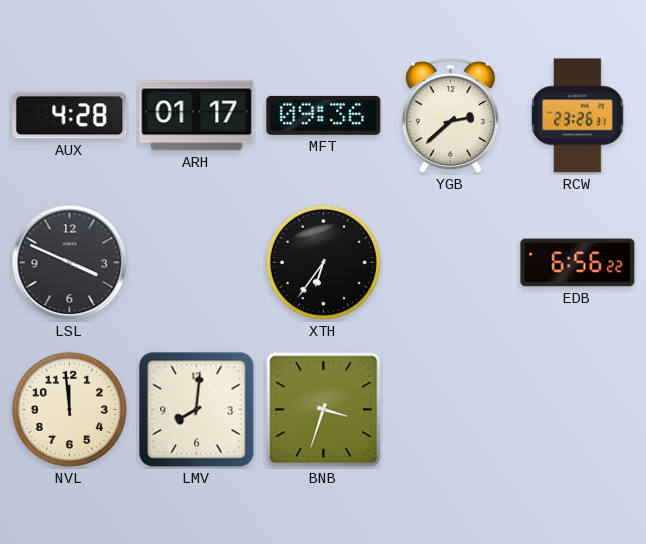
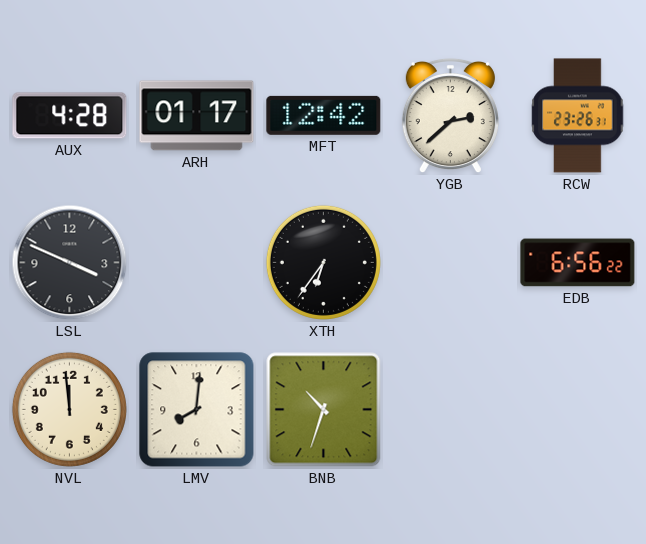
MFT: 09:36 -> 12:42 (324, 115)
BNB: 3:33 -> 10:33 (324, 410)
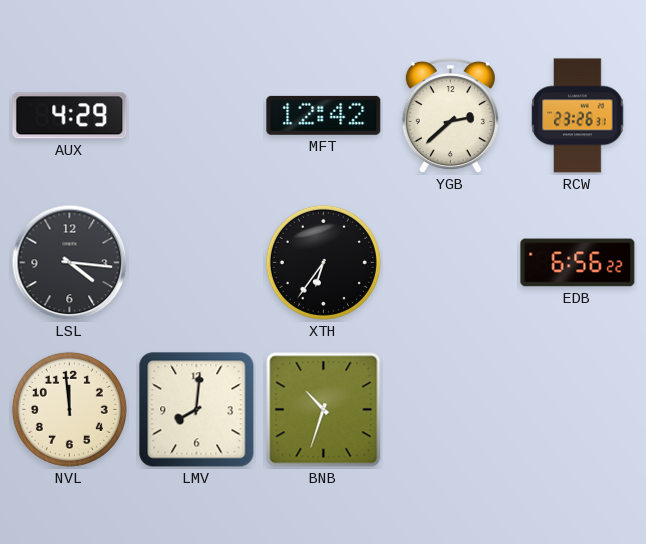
AUX: 4:28 -> 4:29 (70, 116)
ARH: 01:17 -> none (197, 116)
LSL: 3:49 -> 4:16 (70, 263)
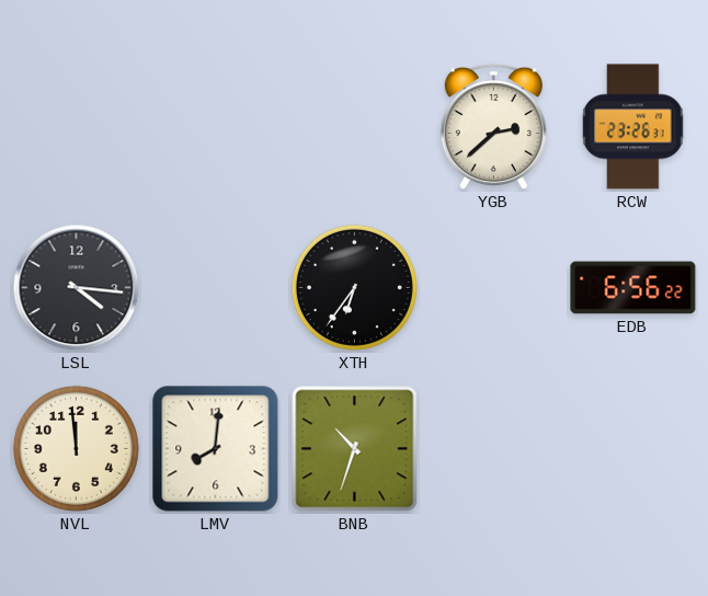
AUX: 4:29 -> none (70, 116)
MFT: 12:42 -> none (324, 115)
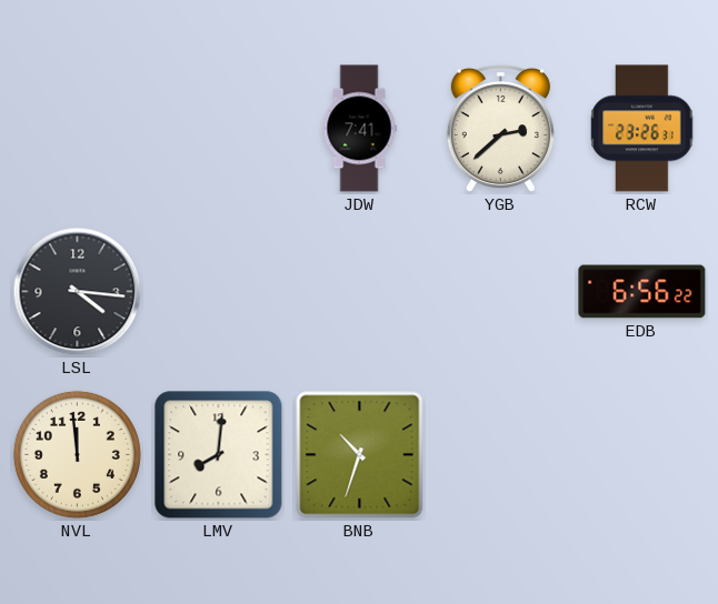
JDW: none -> 7:41 (359, 129)
XTH: 6:36 -> none (354, 287)
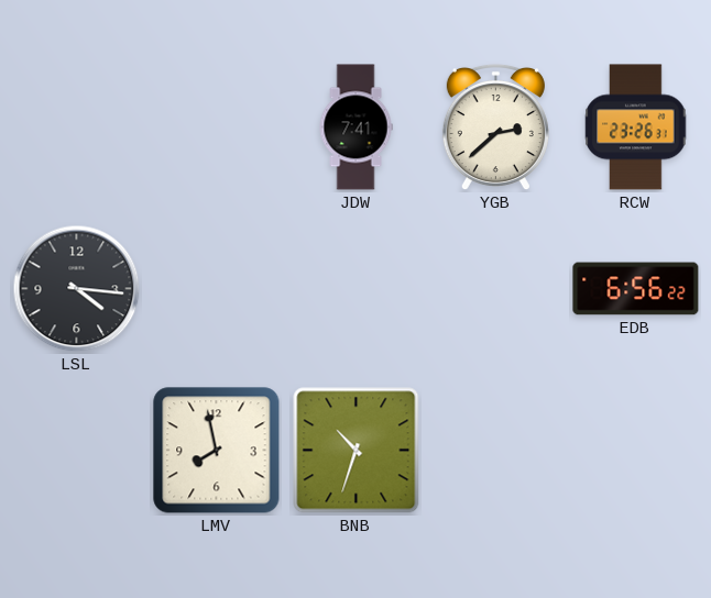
NVL: 11:59 -> none (77, 454)
LMV: 8:01 -> 7:58 (217, 451)
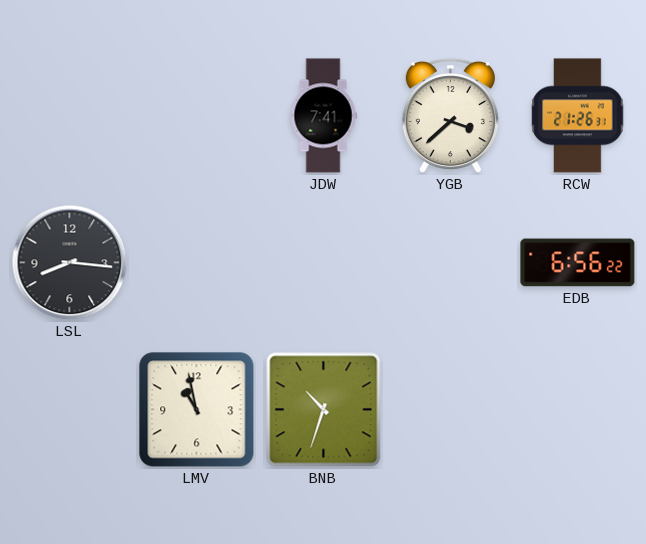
YGB: 2:38 -> 3:38 (450, 116)
RCW: 23:26 -> 21:26 (578, 116)
LSL: 4:16 -> 8:16 (70, 263)
LMV: 7:58 -> 10:58 (197, 410)
